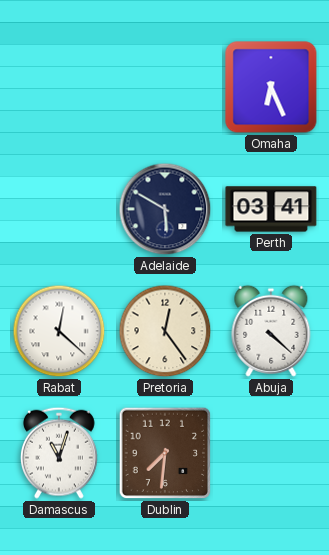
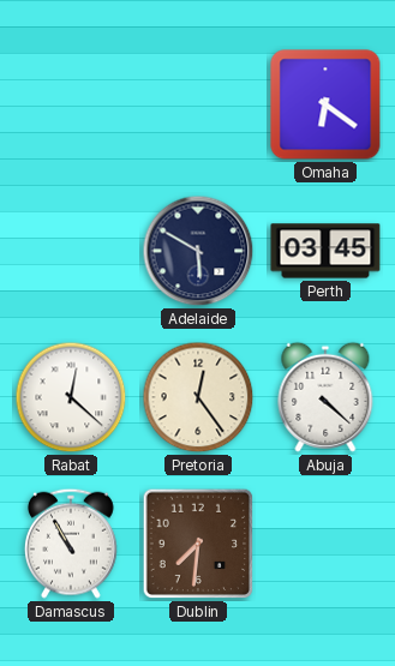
Omaha: 6:26 -> 6:21 (325, 104)
Perth: 03:41 -> 03:45 (325, 251)
Damascus: 11:03 -> 10:55 (71, 544)
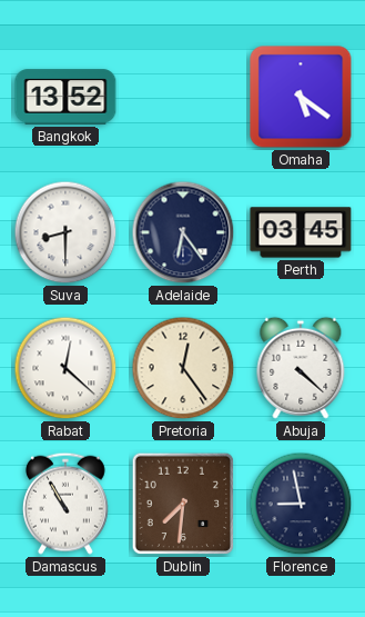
Bangkok: none -> 13:52 (65, 97)
Omaha: 6:21 -> 5:21 (301, 97)
Suva: none -> 8:30 (65, 232)
Adelaide: 5:50 -> 6:24 (183, 232)
Florence: none -> 8:58 (301, 504)
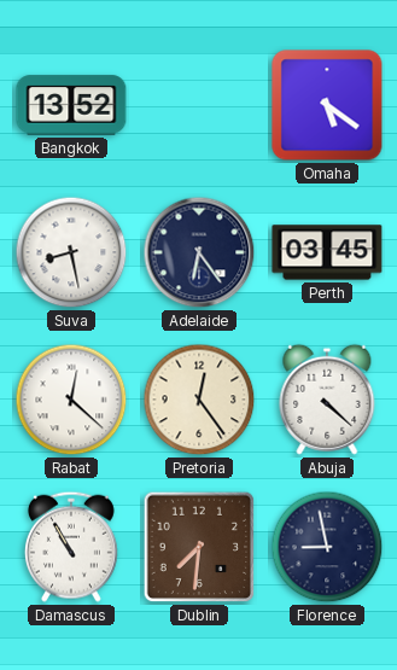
Suva: 8:30 -> 8:28 (71, 252)
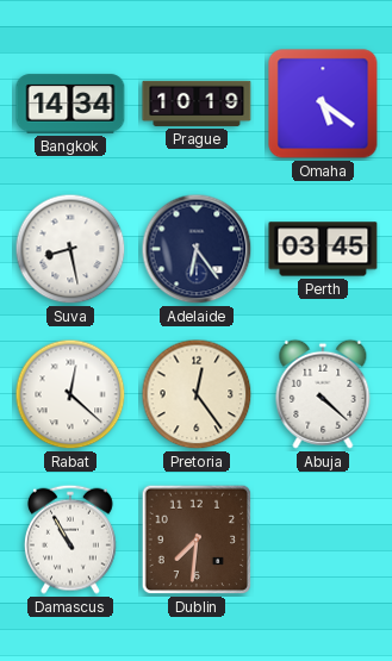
Bangkok: 13:52 -> 14:34 (70, 104)
Prague: none -> 10:19 (197, 104)
Florence: 8:58 -> none (327, 547)
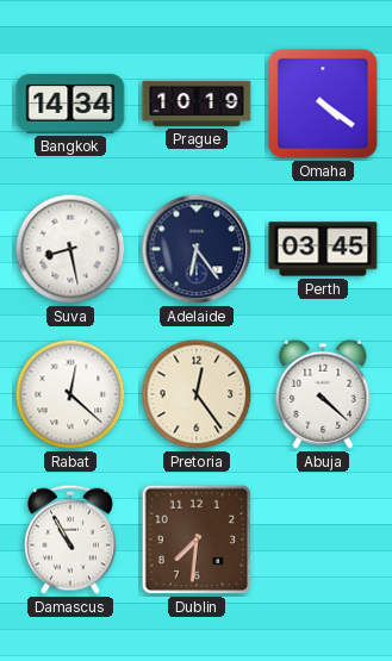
Omaha: 5:21 -> 4:21 (323, 104)
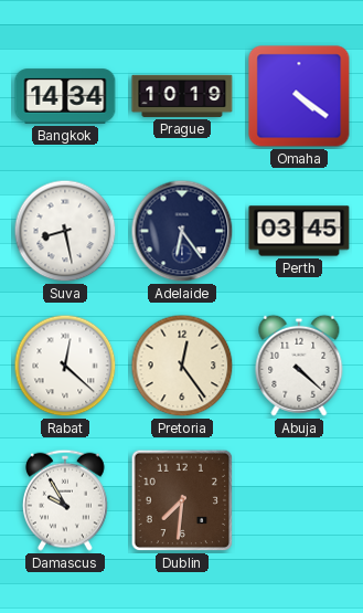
Damascus: 10:55 -> 9:55 (65, 500)
